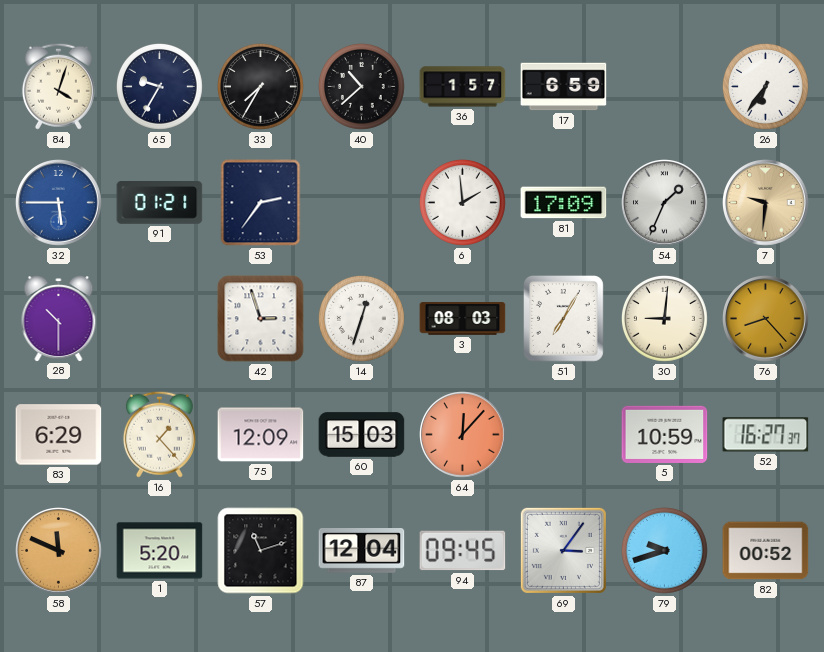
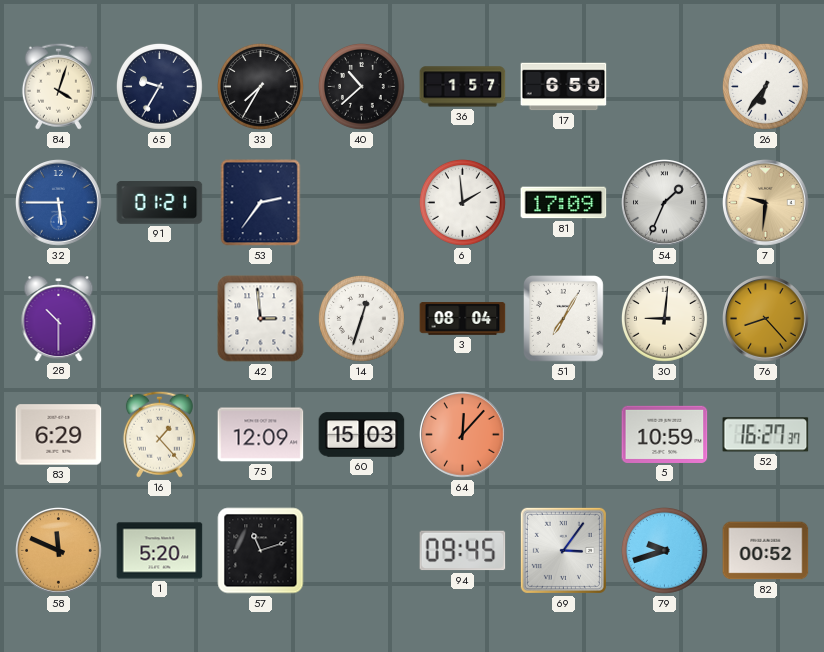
42: 2:57 -> 2:59 (261, 319)
3: 08:03 -> 08:04 (463, 319)
87: 12:04 -> none (362, 551)
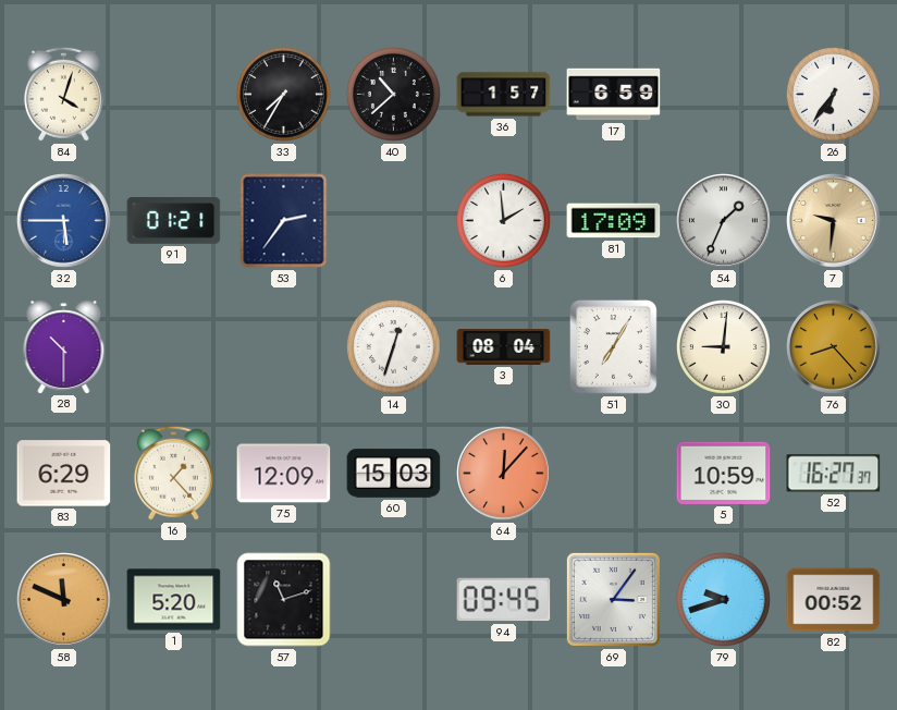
65: 9:35 -> none (159, 86)
42: 2:59 -> none (261, 319)
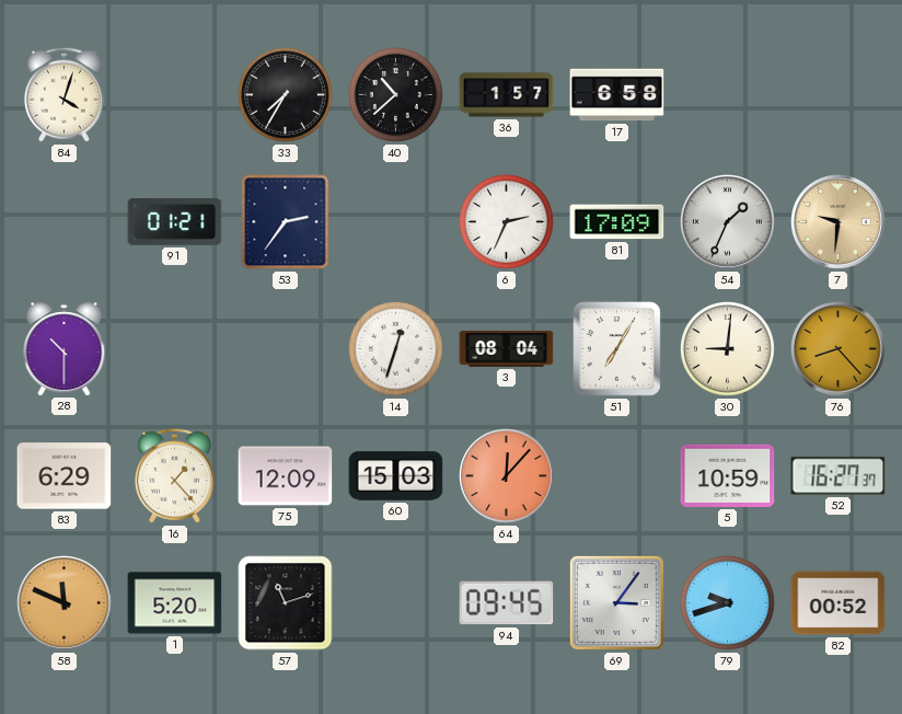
17: 6:59 -> 6:58 (617, 95)
26: 6:36 -> none (833, 94)
32: 5:45 -> none (64, 221)
6: 1:59 -> 2:34 (506, 221)
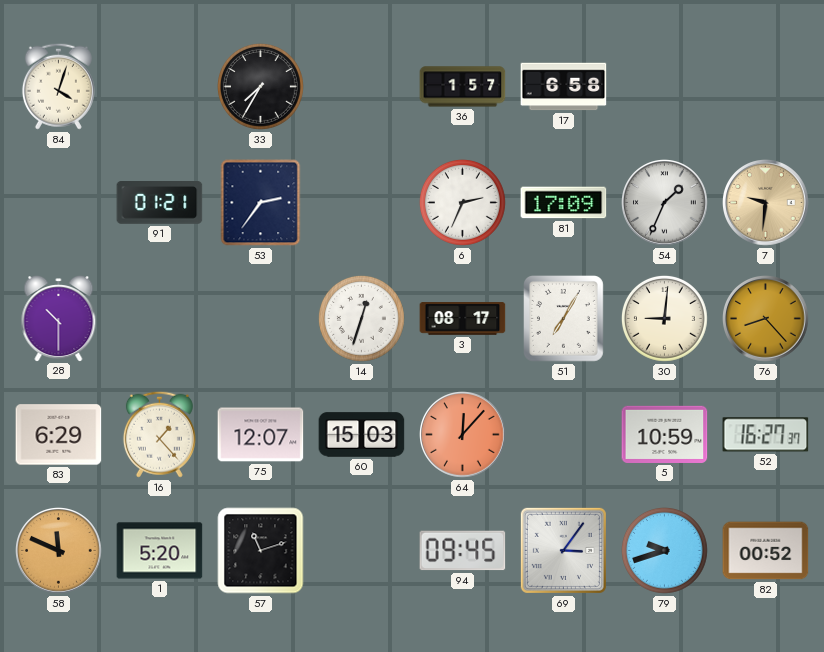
40: 10:38 -> none (395, 94)
3: 08:04 -> 08:17 (463, 319)
75: 12:09 -> 12:07 (261, 435)
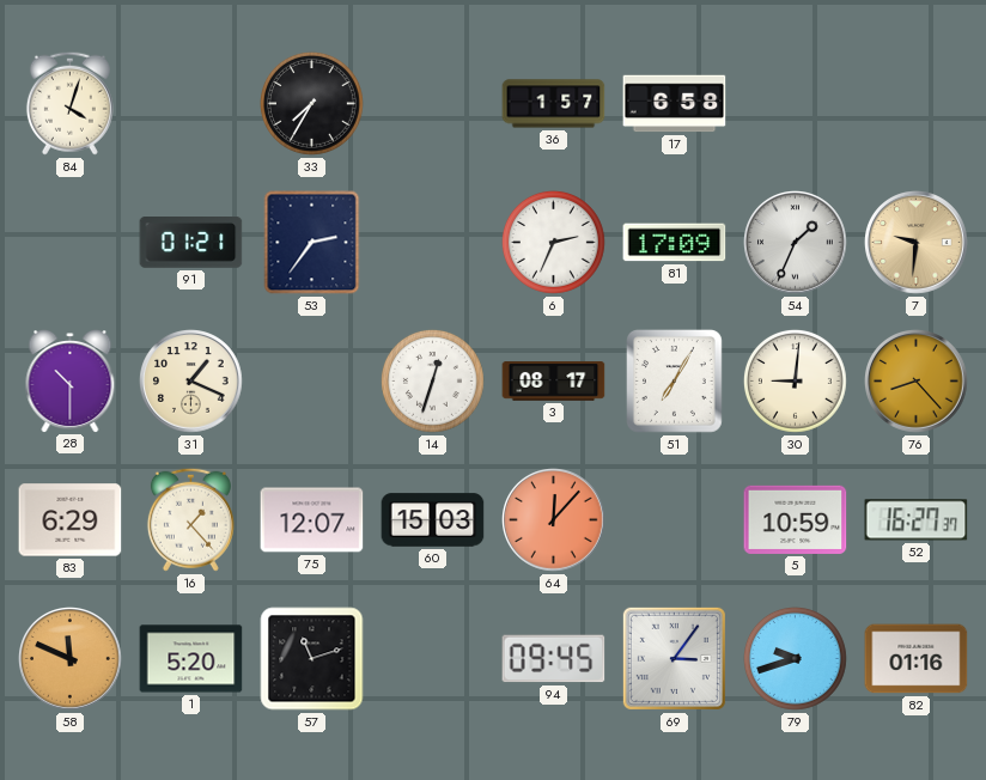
31: none -> 1:19 (191, 382)
82: 00:52 -> 01:16 (917, 659)
